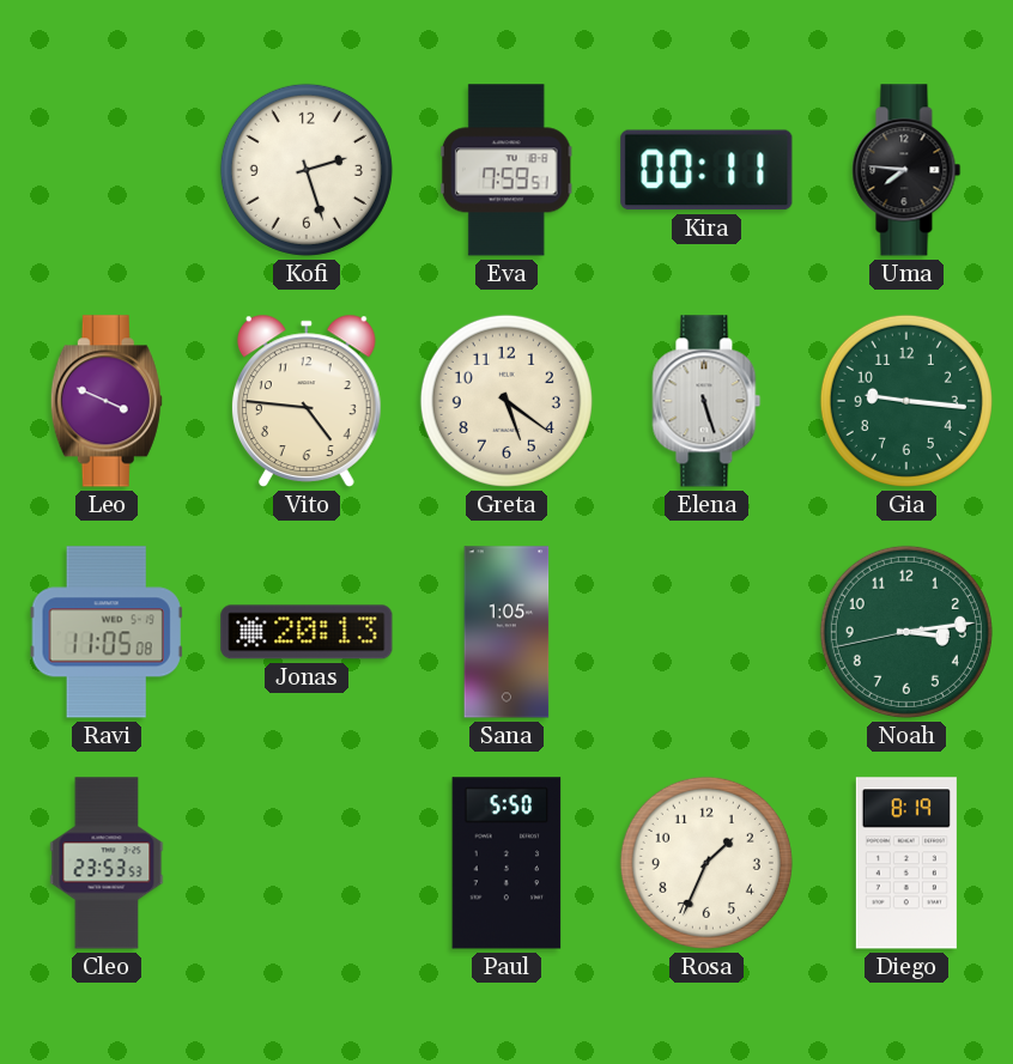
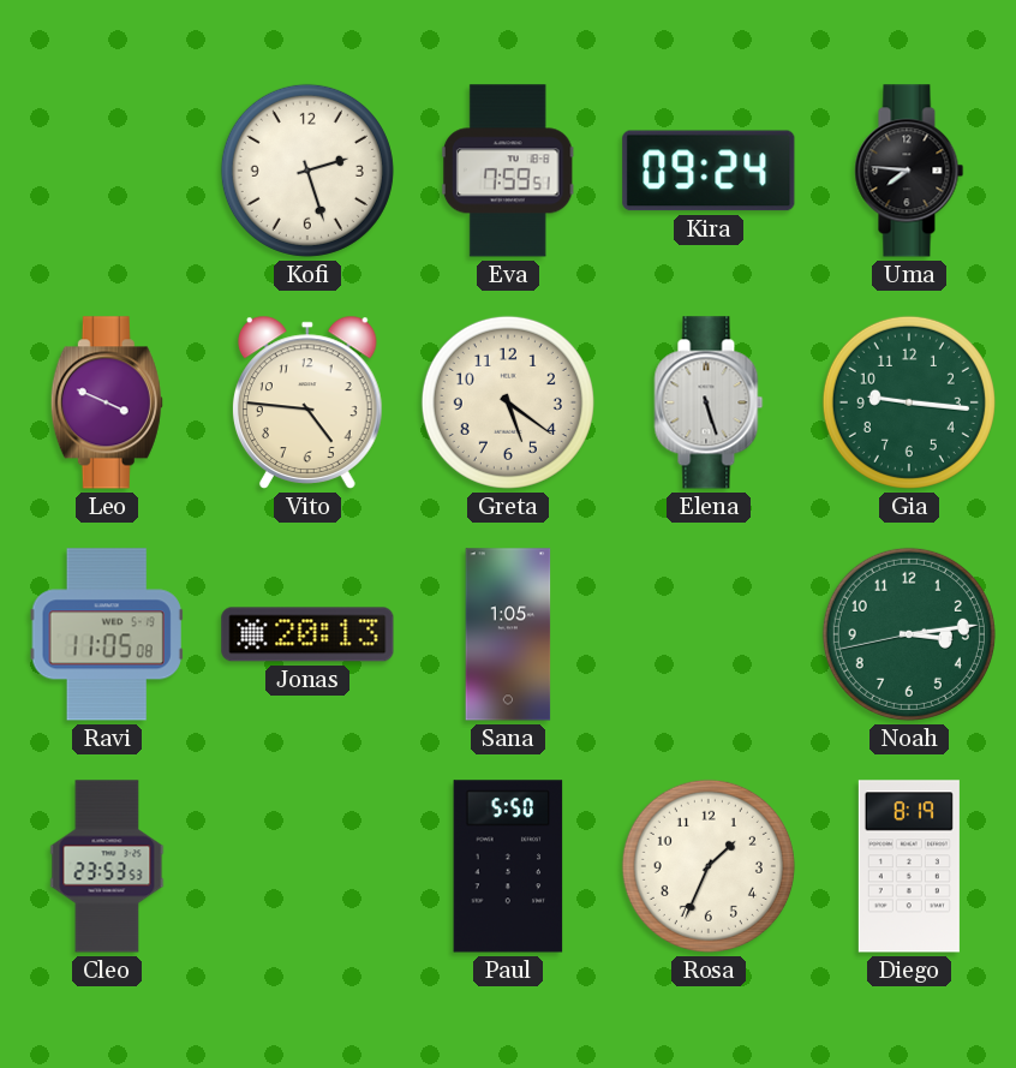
Kira: 00:11 -> 09:24 (709, 171)
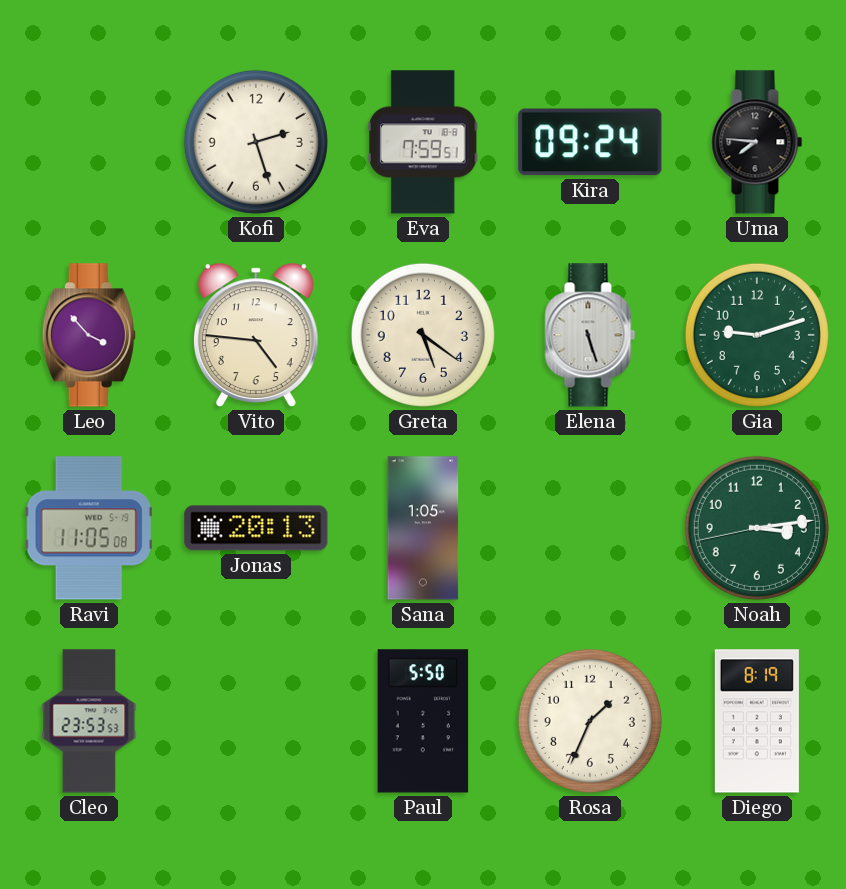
Leo: 3:49 -> 3:53 (89, 335)
Gia: 9:16 -> 9:12 (757, 335)
